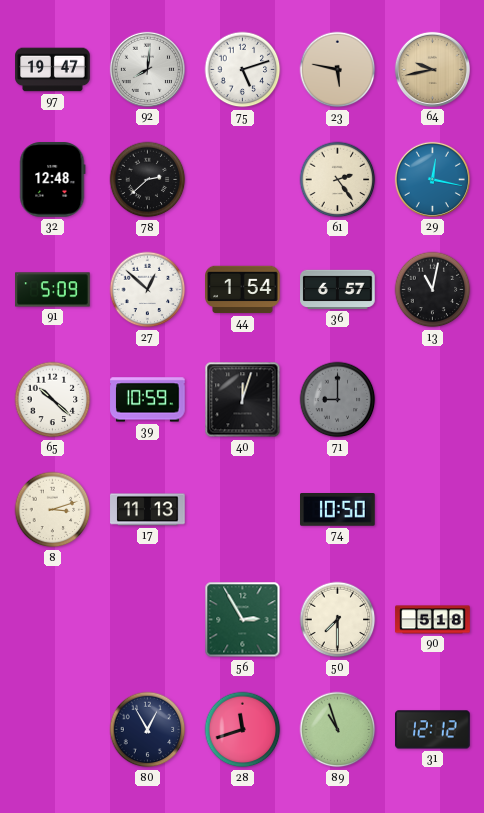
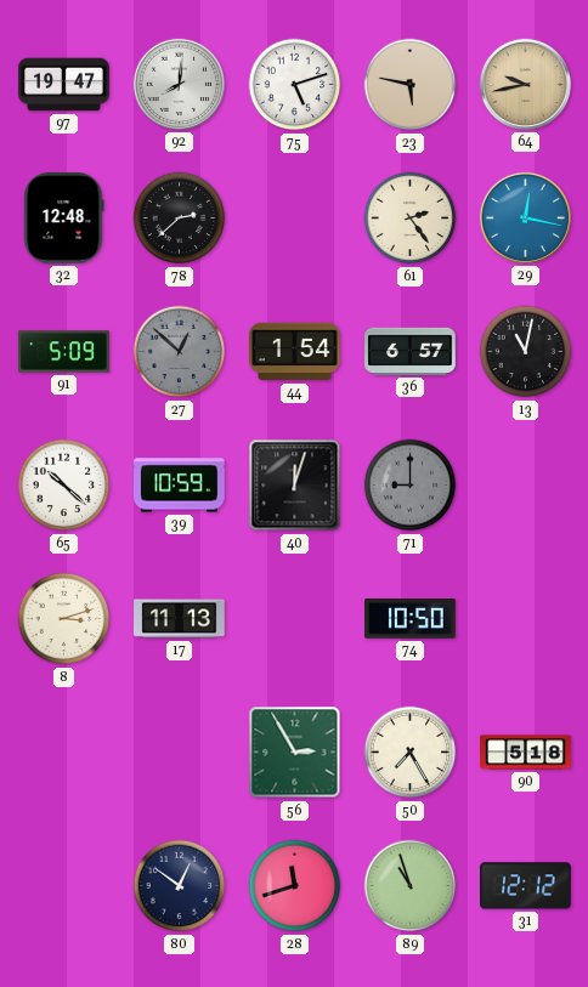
27 dial: white -> grey (180, 352)
50: 7:30 -> 7:25 (411, 753)
80: 12:55 -> 12:51 (180, 886)
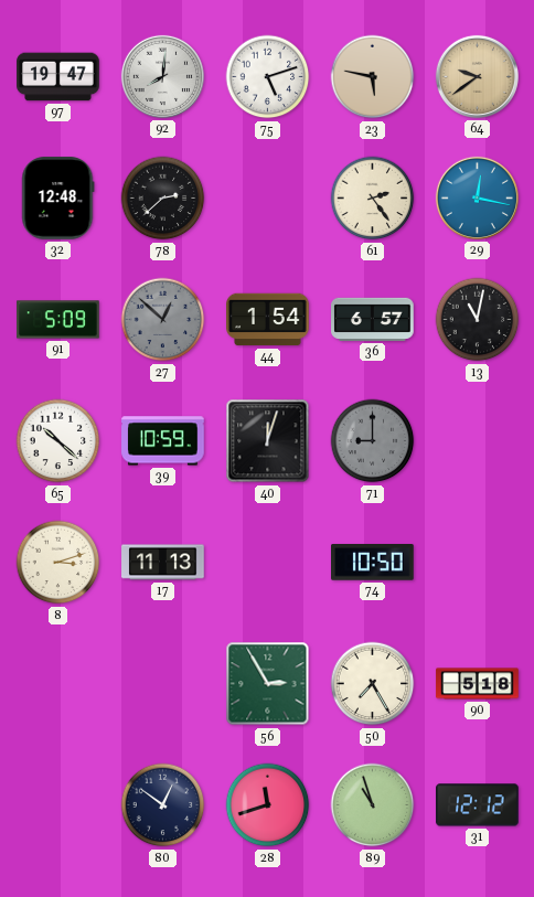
64: 9:43 -> 9:39 (477, 76)
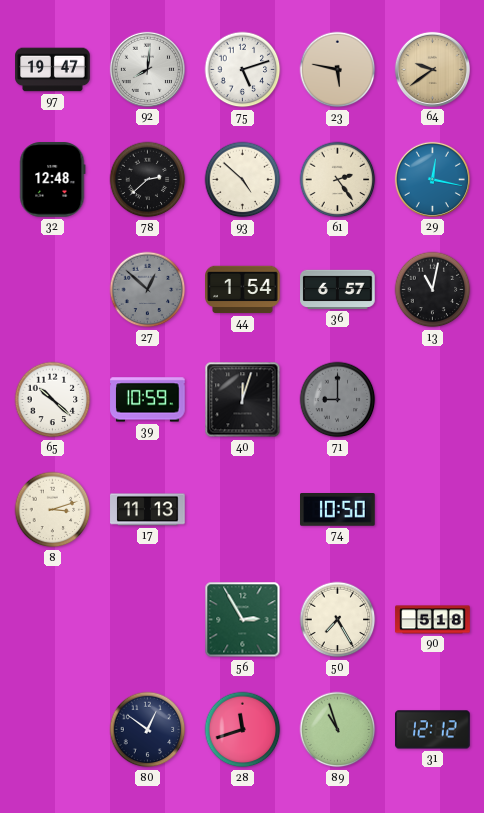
93: none -> 4:52 (243, 180)
91: 5:09 -> none (58, 320)
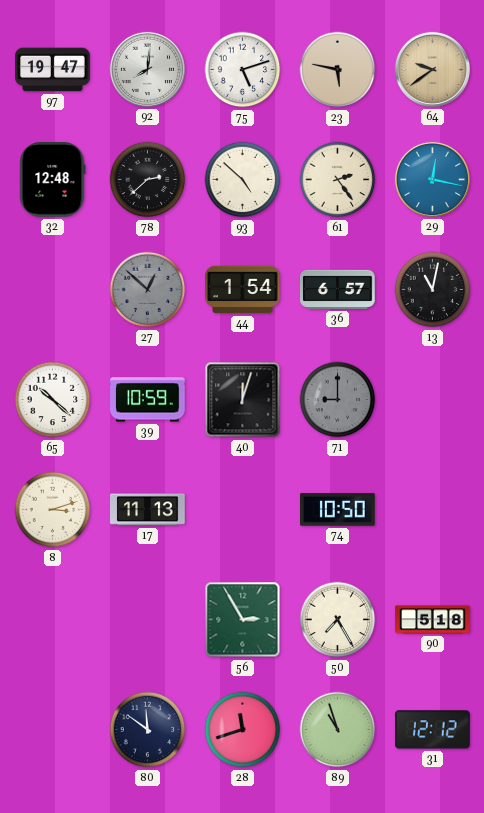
80: 12:51 -> 11:51 (148, 730)
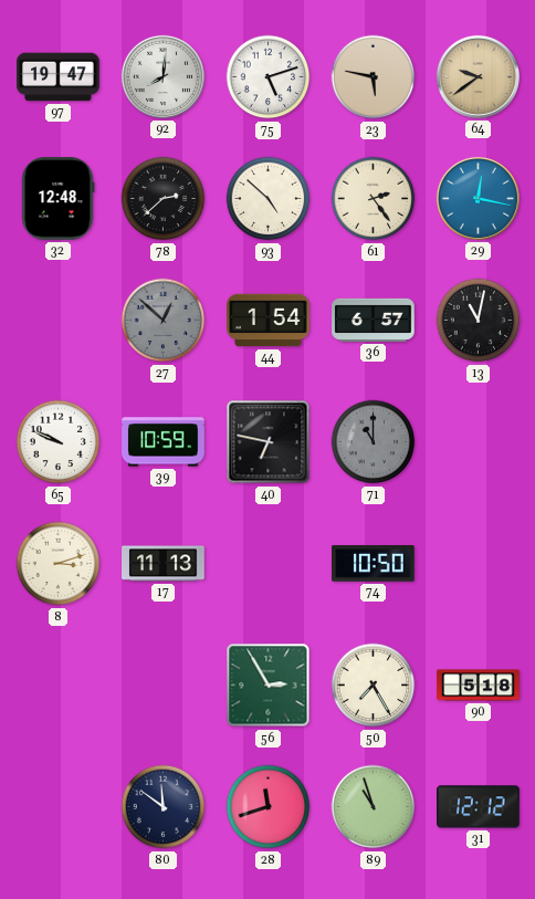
65: 10:22 -> 9:49 (59, 442)
40: 12:03 -> 6:47 (269, 442)
71: 9:00 -> 11:00 (374, 442)
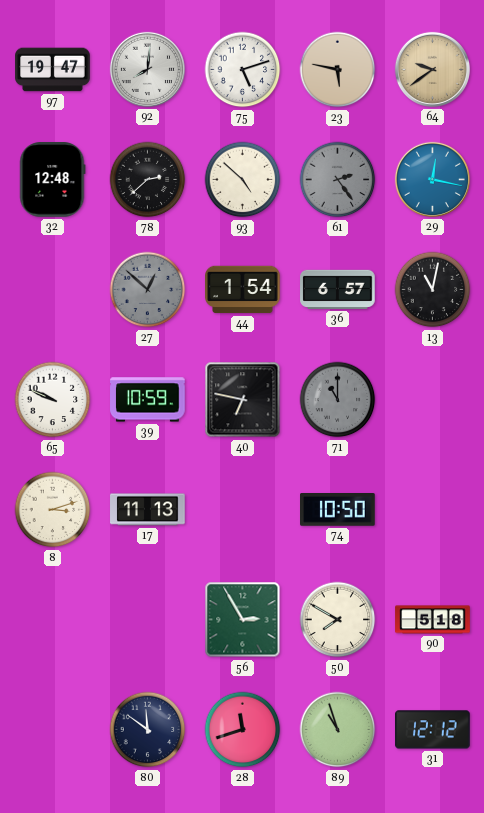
61 dial: cream -> grey (338, 180)
50: 7:25 -> 7:50 (338, 620)
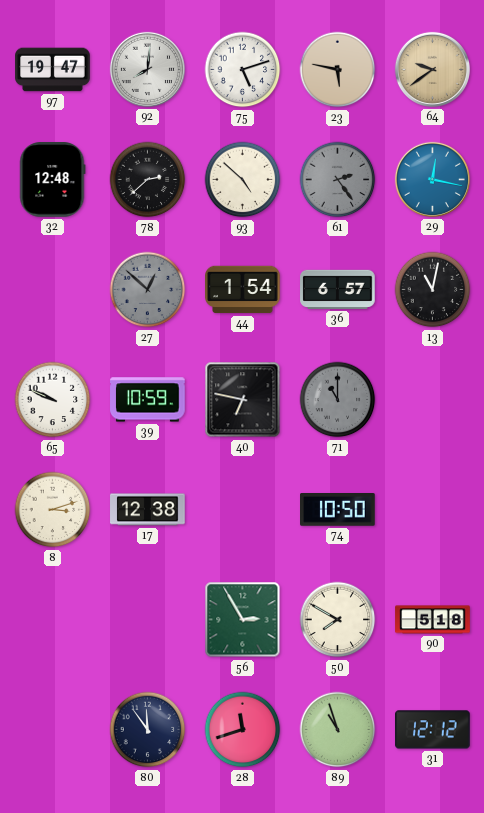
17: 11:13 -> 12:38 (148, 510)
80: 11:51 -> 11:54 (148, 730)
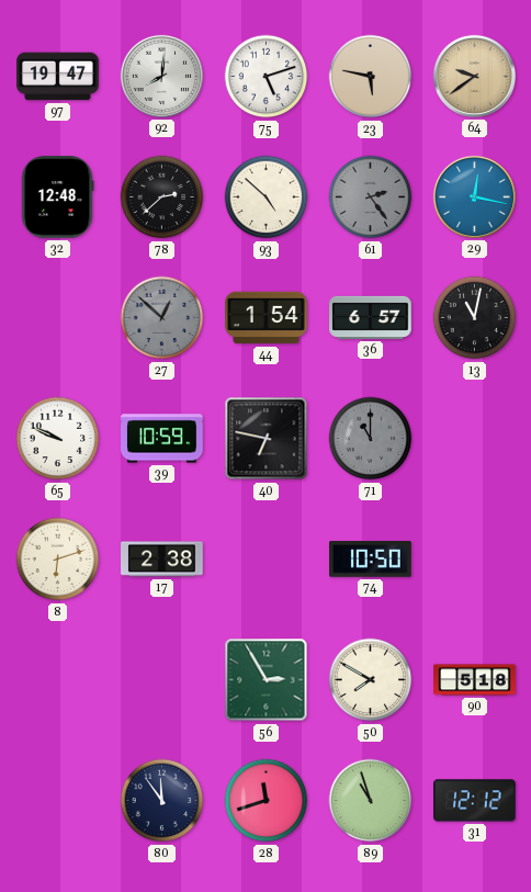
8: 3:12 -> 6:12 (58, 560)
17: 12:38 -> 2:38 (162, 560)
